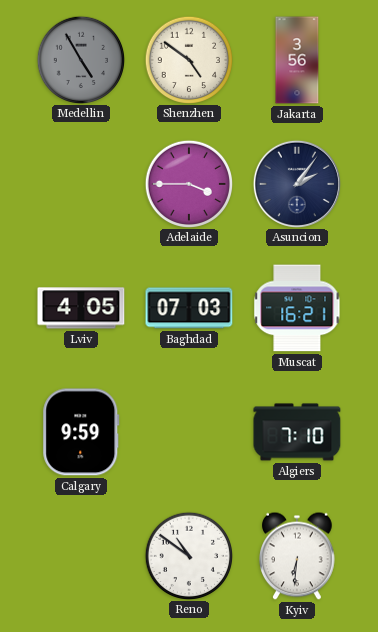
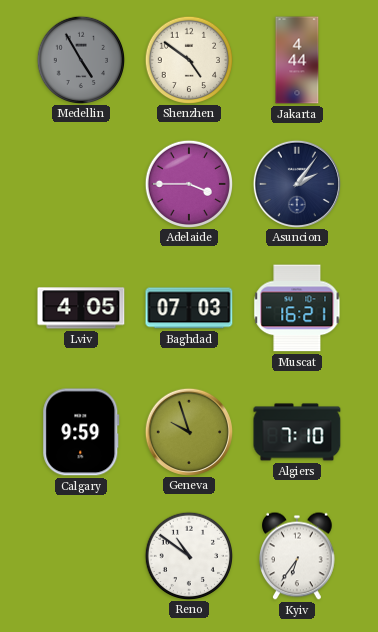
Jakarta: 3:56 -> 4:44 (297, 60)
Geneva: none -> 9:57 (188, 431)
Kyiv: 6:31 -> 6:36 (298, 556)
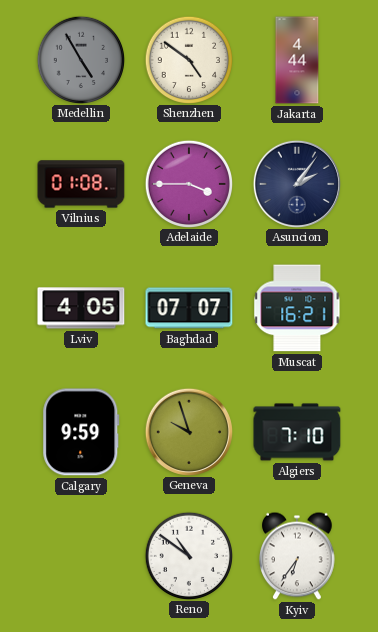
Vilnius: none -> 01:08 (81, 184)
Baghdad: 07:03 -> 07:07 (189, 308)
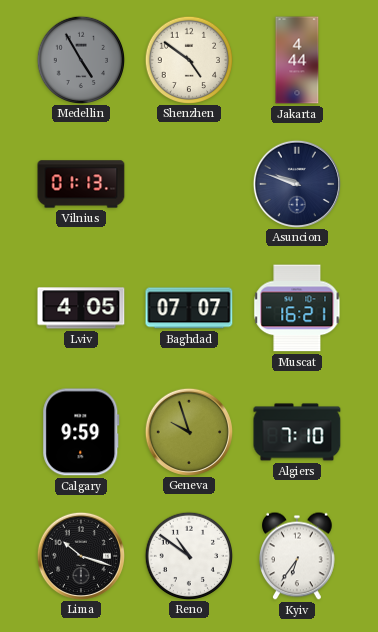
Vilnius: 01:08 -> 01:13 (81, 184)
Adelaide: 3:45 -> none (188, 183)
Asuncion: 2:06 -> 9:48 (296, 183)
Lima: none -> 10:18 (80, 555)
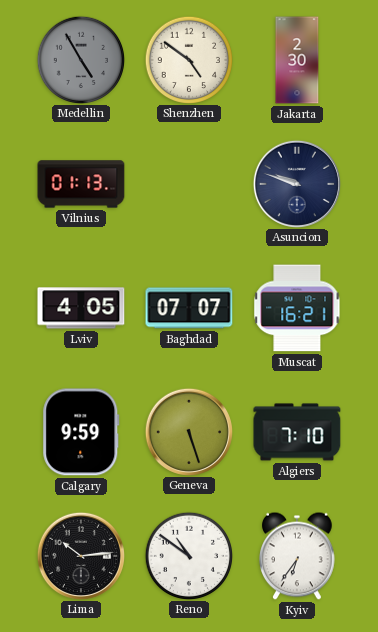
Jakarta: 4:44 -> 2:30 (297, 60)
Geneva: 9:57 -> 5:27 (188, 431)
Lima: 10:18 -> 10:14 (80, 555)
